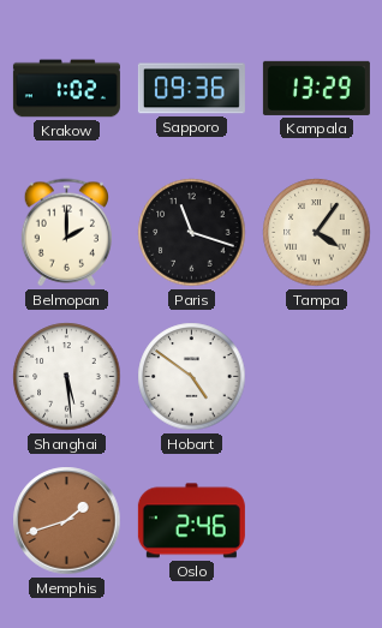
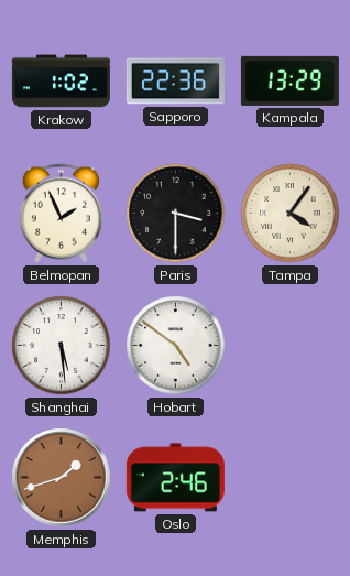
Sapporo: 09:36 -> 22:36 (175, 81)
Belmopan: 2:00 -> 1:56 (61, 214)
Paris: 11:18 -> 3:30 (176, 214)
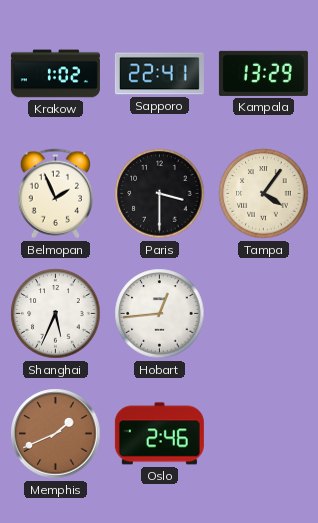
Sapporo: 22:36 -> 22:41 (159, 74)
Shanghai: 5:29 -> 5:34 (56, 314)
Hobart: 4:51 -> 12:44 (160, 314)
Memphis: 1:42 -> 1:41 (56, 434)
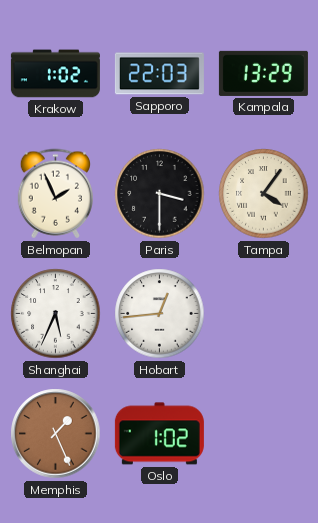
Sapporo: 22:41 -> 22:03 (159, 74)
Memphis: 1:41 -> 1:26 (56, 434)
Oslo: 2:46 -> 1:02 (159, 434)
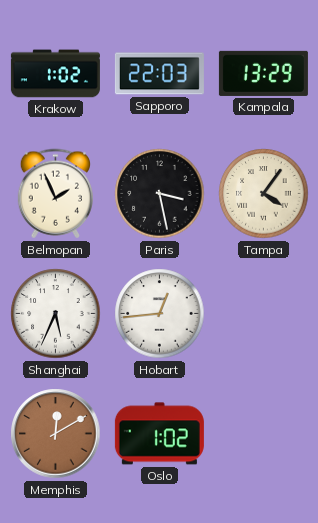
Paris: 3:30 -> 3:28 (160, 194)
Memphis: 1:26 -> 12:10 (56, 434)
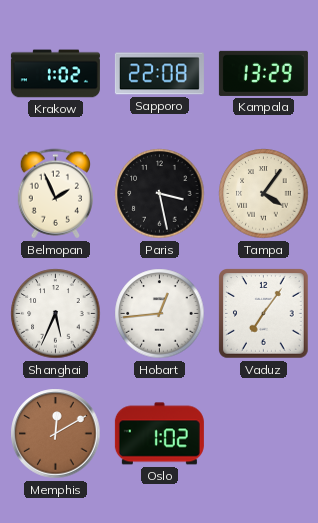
Sapporo: 22:03 -> 22:08 (159, 74)
Vaduz: none -> 7:06 (264, 314)
